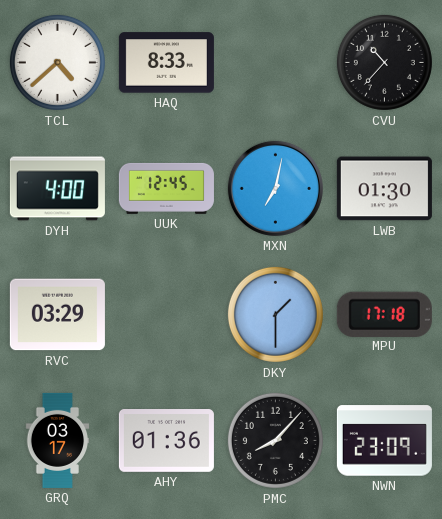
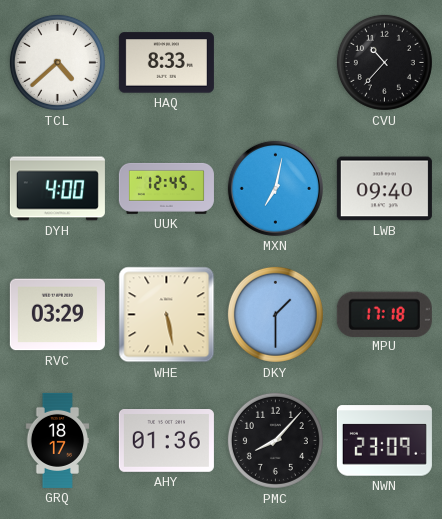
LWB: 01:30 -> 09:40 (384, 189)
WHE: none -> 5:28 (167, 315)
GRQ: 03:17 -> 18:17 (58, 440)
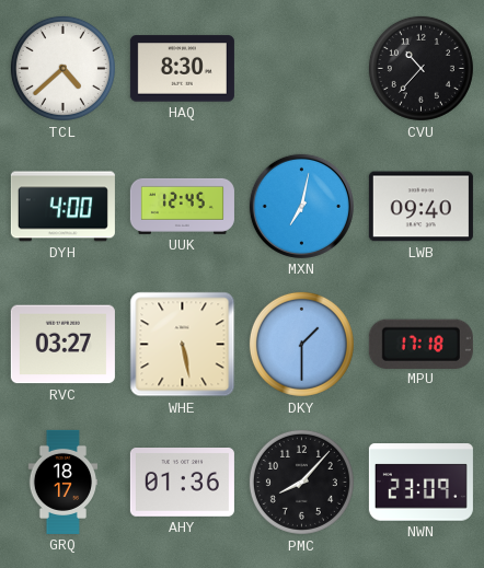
HAQ: 8:33 -> 8:30 (182, 69)
RVC: 03:29 -> 03:27 (62, 345)
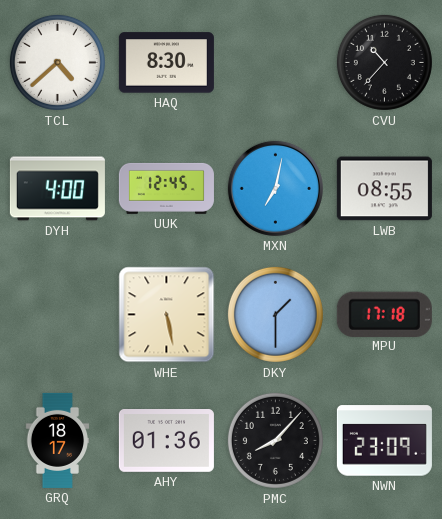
LWB: 09:40 -> 08:55 (384, 189)
RVC: 03:27 -> none (62, 345)
